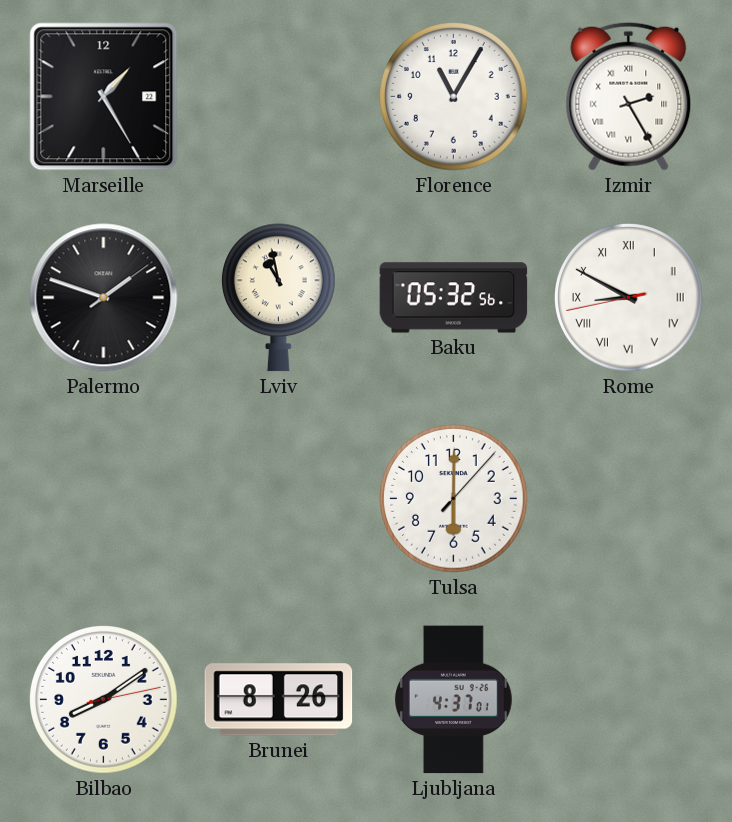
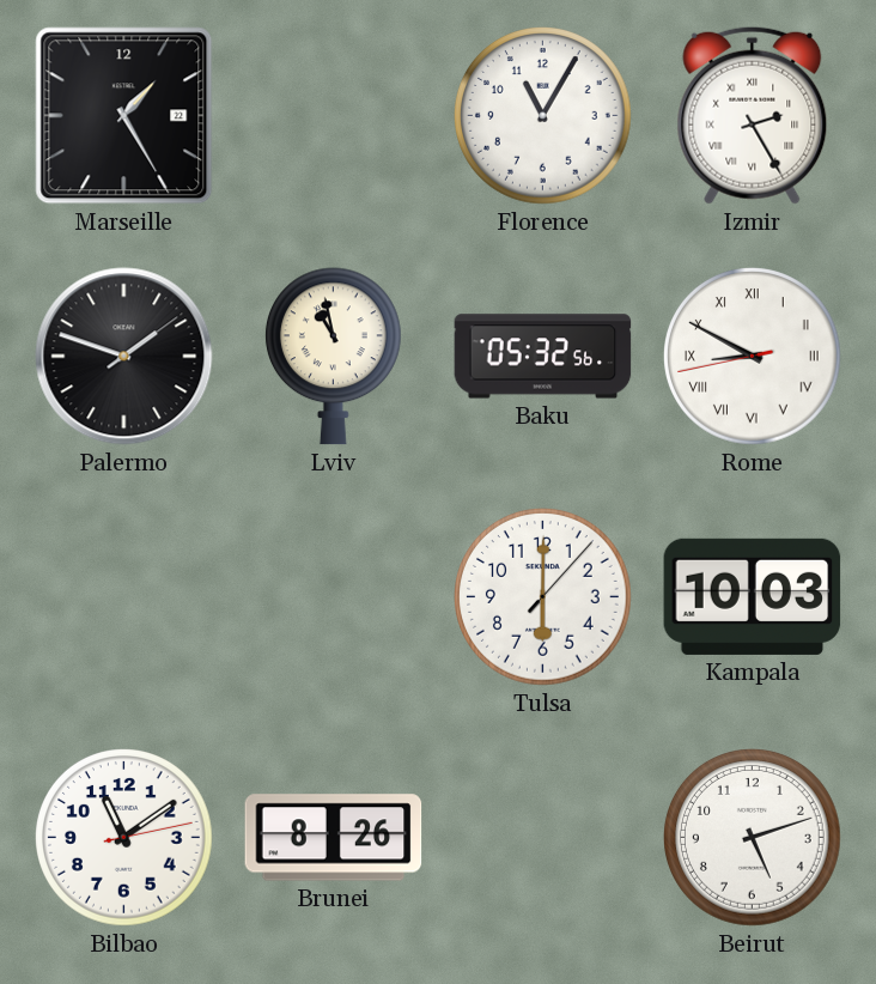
Kampala: none -> 10:03 (753, 596)
Bilbao: 8:09 -> 11:09 (124, 838)
Ljubljana: 4:37 -> none (453, 700)
Beirut: none -> 5:12 (753, 838)
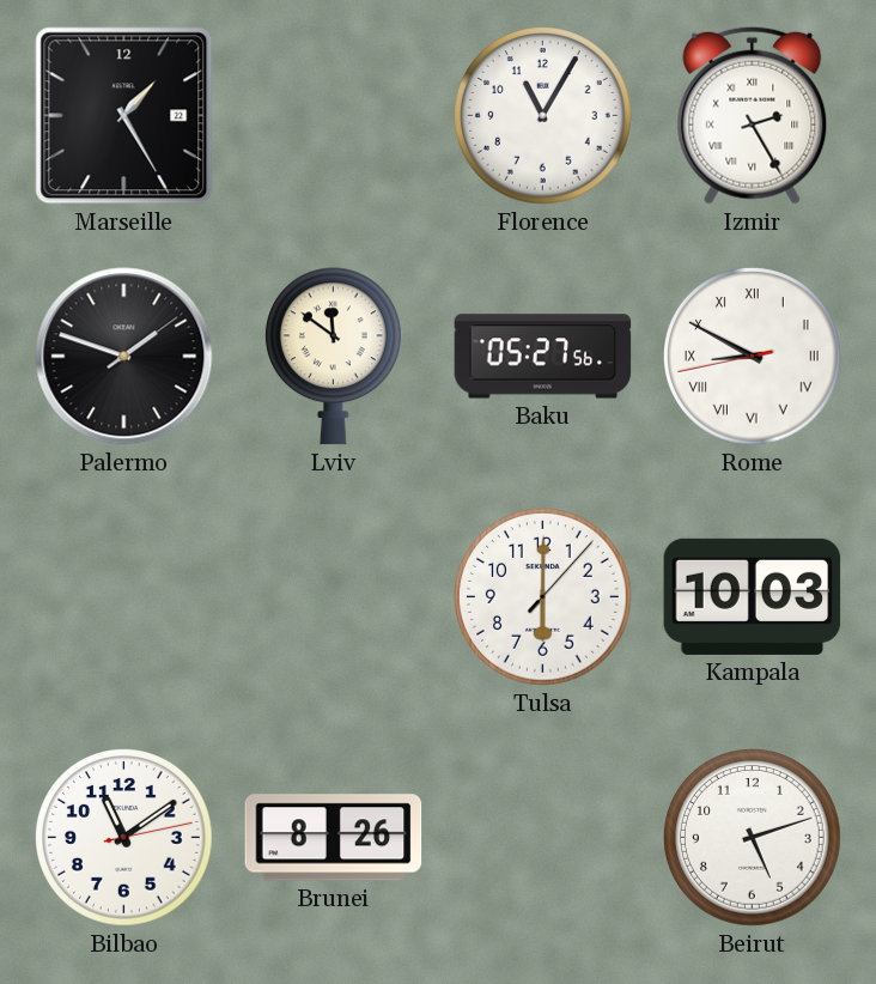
Lviv: 10:58 -> 11:51 (333, 357)
Baku: 05:32 -> 05:27 (543, 357)
